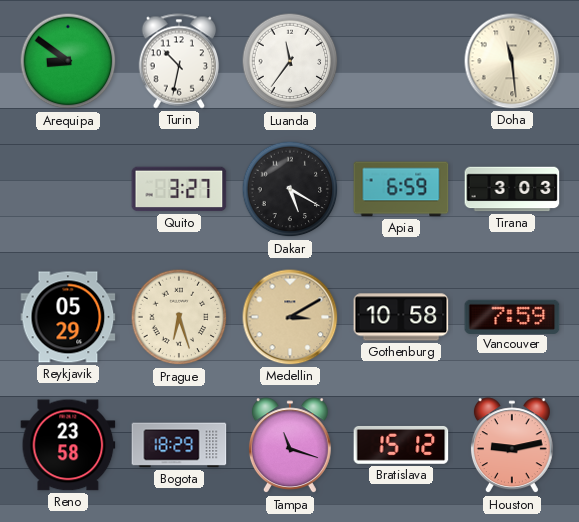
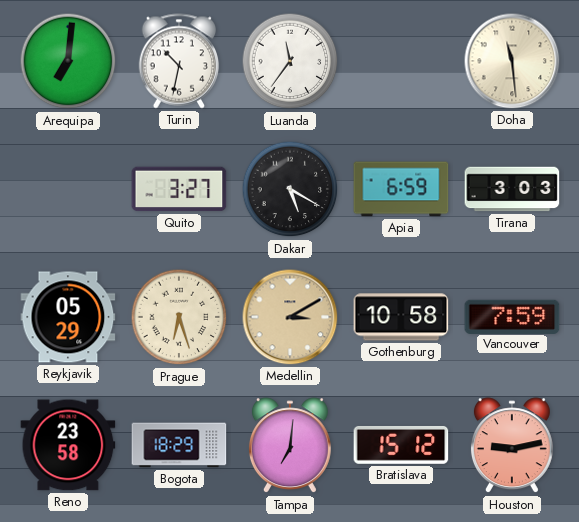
Arequipa: 8:51 -> 7:01 (68, 61)
Tampa: 11:18 -> 7:01 (290, 446)
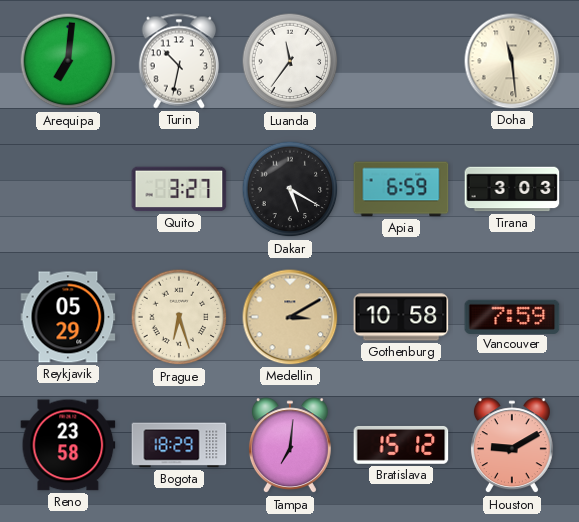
Houston: 9:13 -> 9:10 (512, 446)
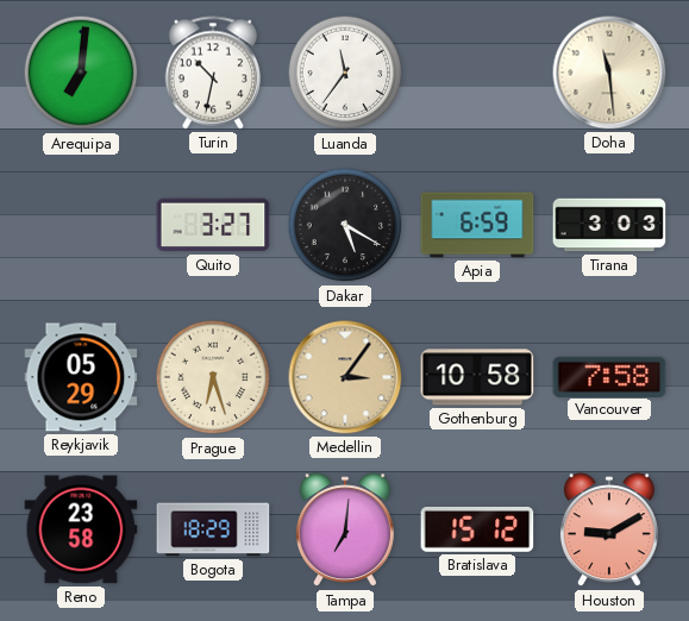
Medellin: 3:10 -> 3:06 (345, 377)
Vancouver: 7:59 -> 7:58 (609, 376)
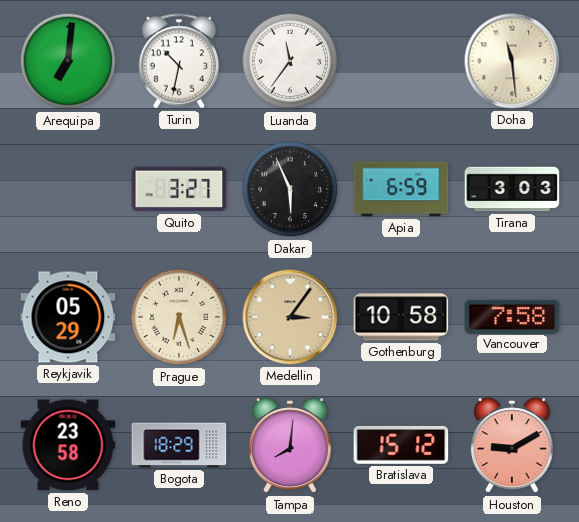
Dakar: 5:20 -> 5:56 (290, 189)
Tampa: 7:01 -> 8:01 (290, 446)
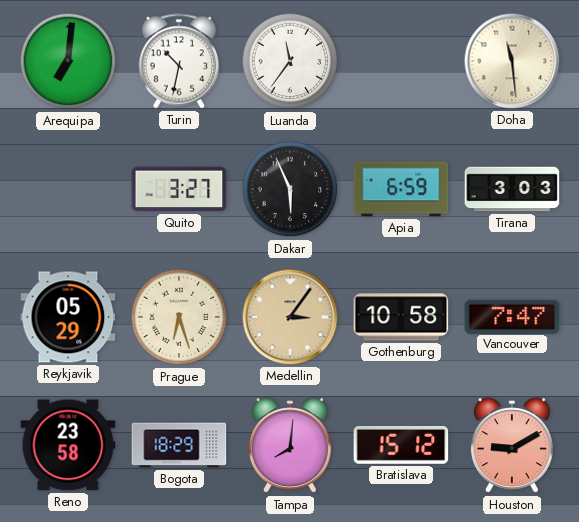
Vancouver: 7:58 -> 7:47 (512, 316)
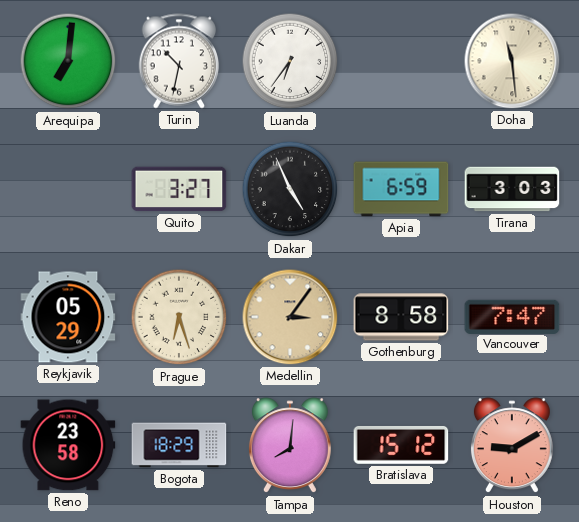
Luanda: 11:36 -> 6:36 (290, 61)
Dakar: 5:56 -> 4:56 (290, 189)
Gothenburg: 10:58 -> 8:58 (401, 317)
